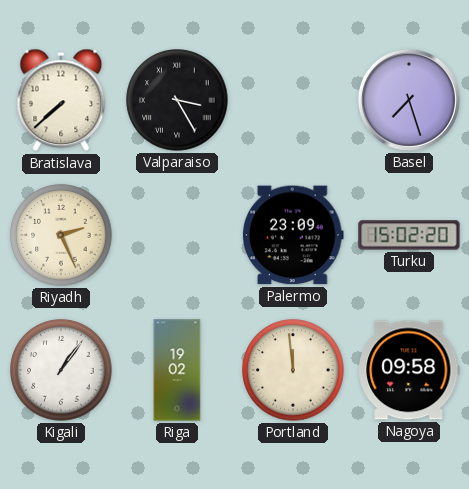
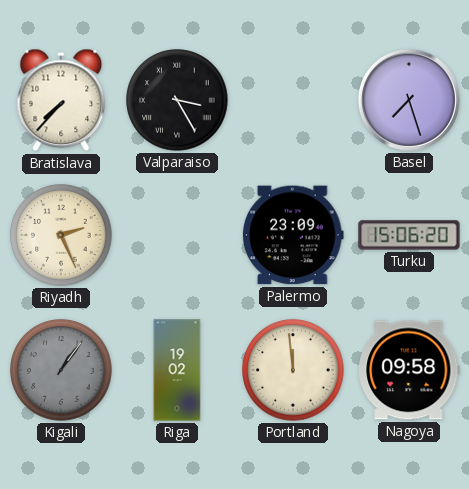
Bratislava: 7:38 -> 7:37 (61, 100)
Turku: 15:02 -> 15:06 (409, 235)
Kigali dial: white -> grey (61, 370)
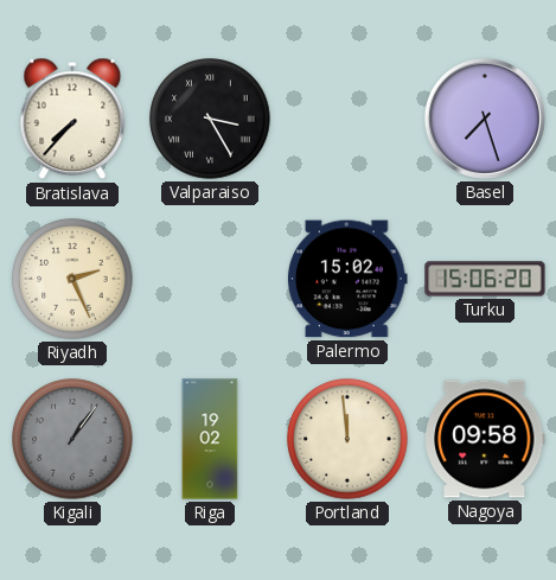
Palermo: 23:09 -> 15:02 (347, 279)
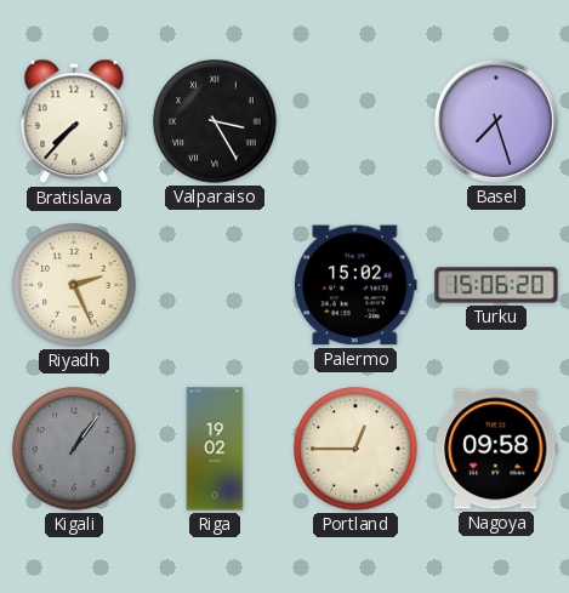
Portland: 11:59 -> 12:45 (355, 449)
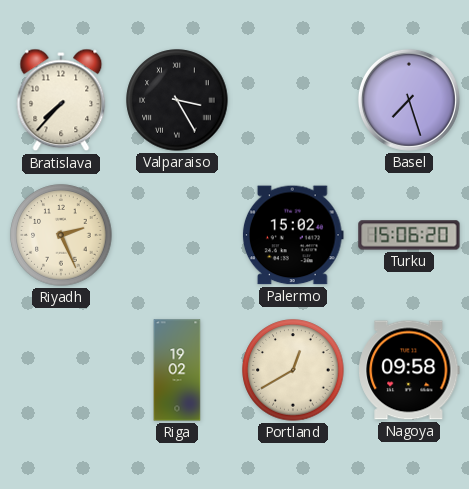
Kigali: 1:06 -> none (74, 449)
Portland: 12:45 -> 12:40 (293, 370)
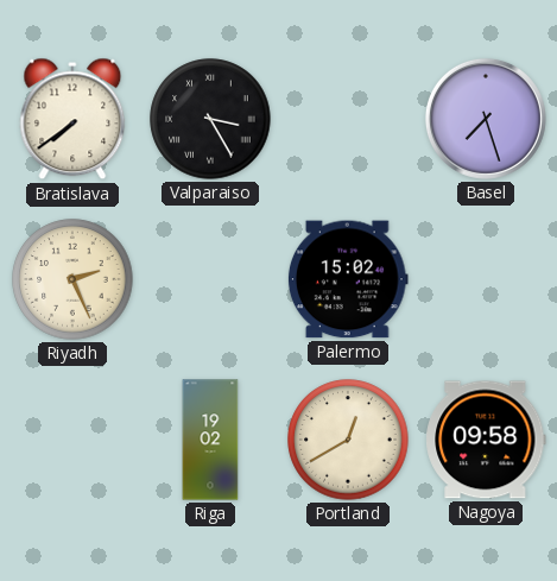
Bratislava: 7:37 -> 7:39 (72, 119)
Turku: 15:06 -> none (409, 235)
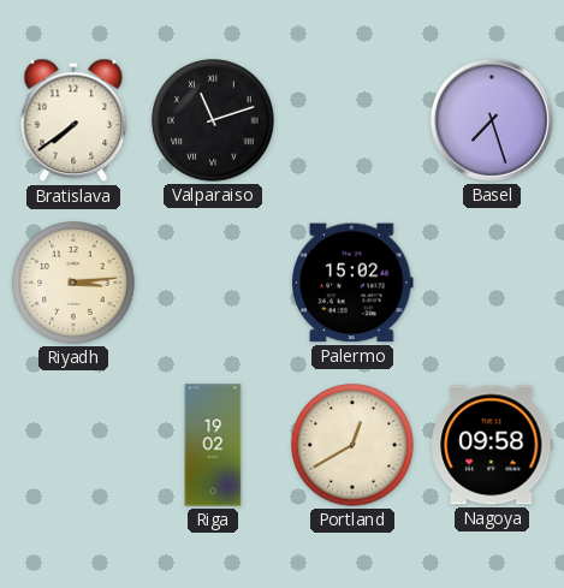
Valparaiso: 3:25 -> 11:12 (213, 120)
Riyadh: 2:26 -> 3:14 (73, 283)
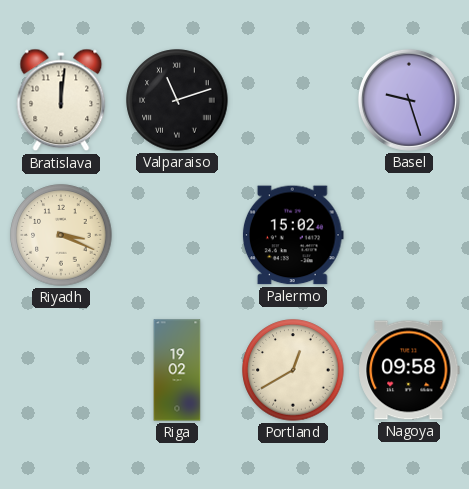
Bratislava: 7:39 -> 12:01 (61, 100)
Basel: 7:27 -> 9:27 (409, 100)
Riyadh: 3:14 -> 3:19 (61, 235)
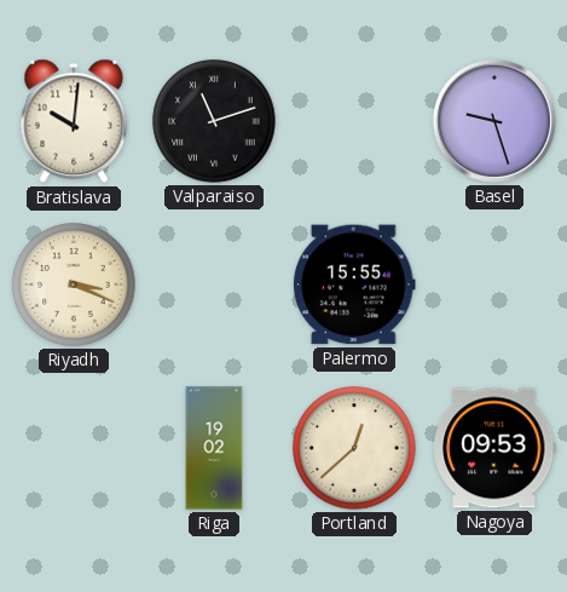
Bratislava: 12:01 -> 10:01 (74, 121)
Palermo: 15:02 -> 15:55 (354, 284)
Portland: 12:40 -> 12:38 (354, 448)
Nagoya: 09:58 -> 09:53 (494, 448)
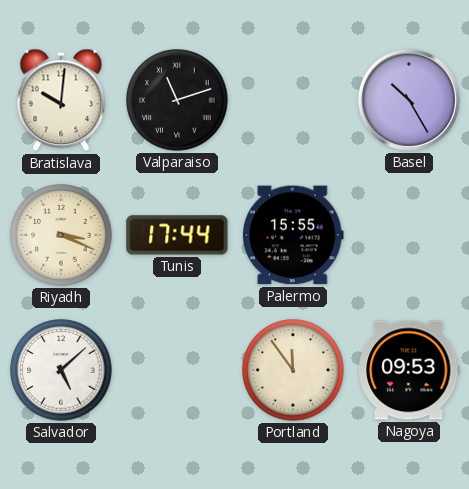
Basel: 9:27 -> 10:25 (409, 100)
Tunis: none -> 17:44 (177, 235)
Salvador: none -> 5:08 (61, 370)
Riga: 19:02 -> none (214, 448)
Portland: 12:38 -> 11:54 (293, 370)
